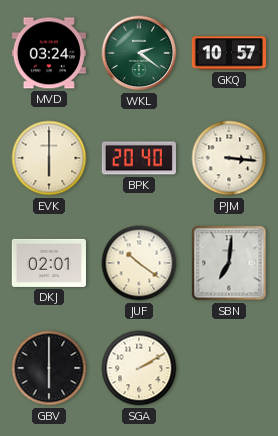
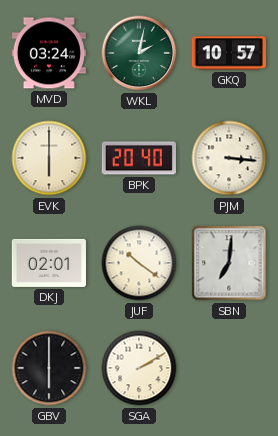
WKL: 2:21 -> 2:02 (139, 53)
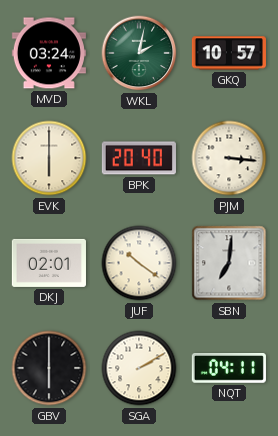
NQT: none -> 04:11 (229, 369)
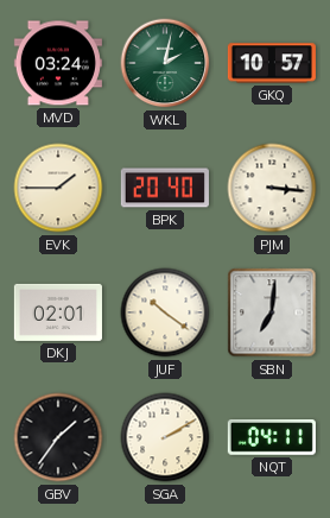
EVK: 6:00 -> 1:45 (58, 188)
GBV: 6:00 -> 1:36 (58, 437)
